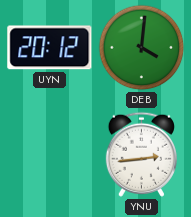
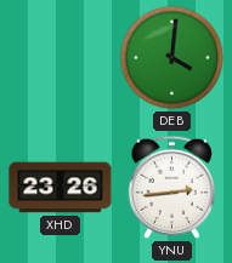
UYN: 20:12 -> none (50, 48)
XHD: none -> 23:26 (61, 188)
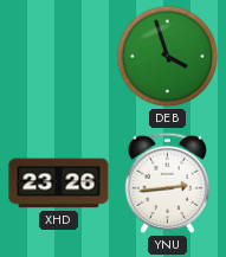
DEB: 4:01 -> 3:57 (168, 57)
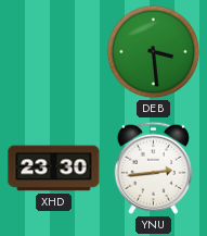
DEB: 3:57 -> 3:29 (154, 52)
XHD: 23:26 -> 23:30 (54, 169)
